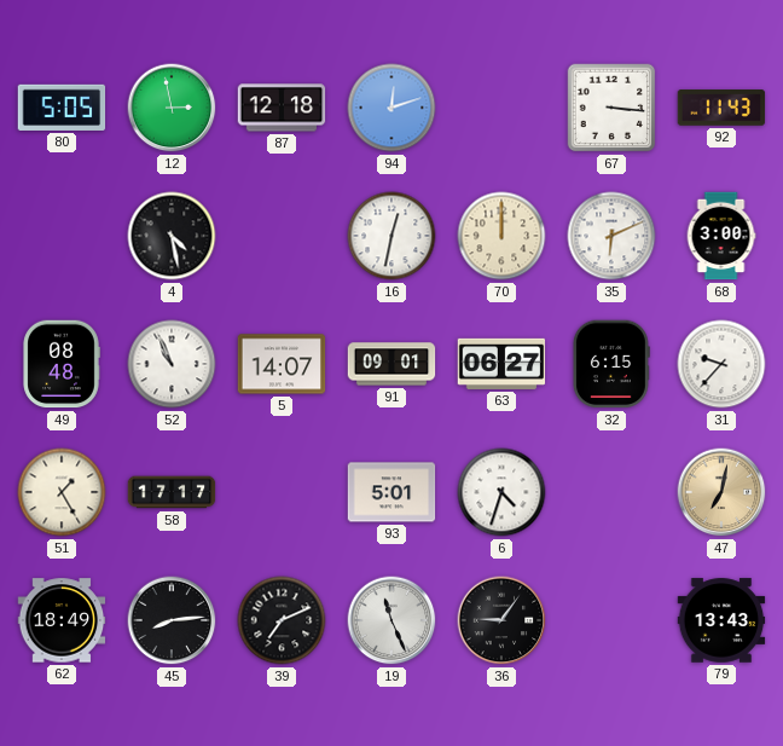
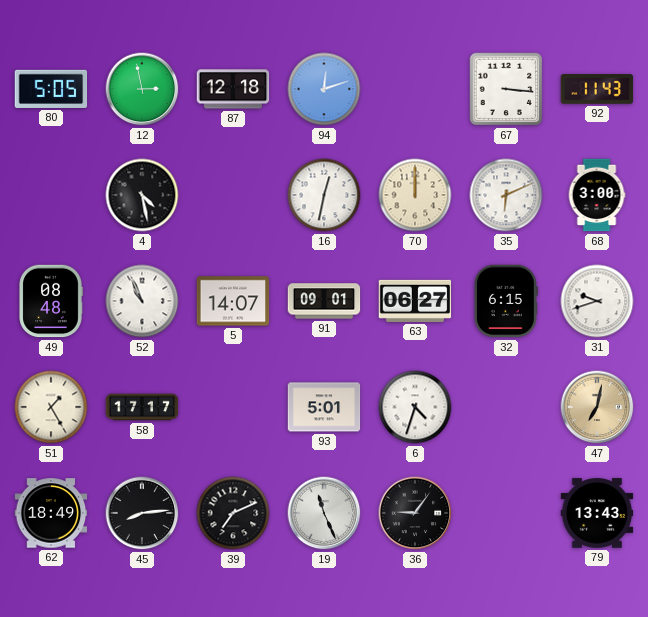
31: 9:37 -> 9:42 (597, 301)
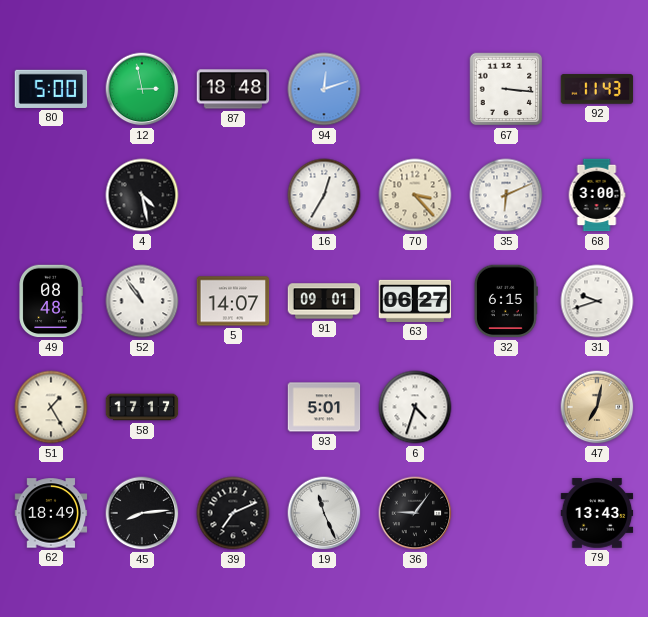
80: 5:05 -> 5:00 (51, 89)
87: 12:18 -> 18:48 (233, 89)
16: 12:32 -> 12:35 (324, 195)
70: 12:00 -> 3:23 (415, 195)
52: 10:56 -> 10:54 (142, 301)
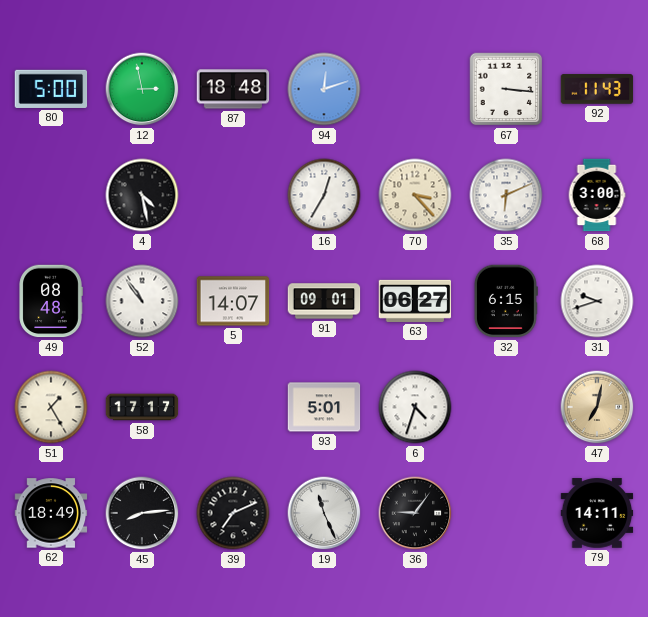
79: 13:43 -> 14:11 (597, 513)
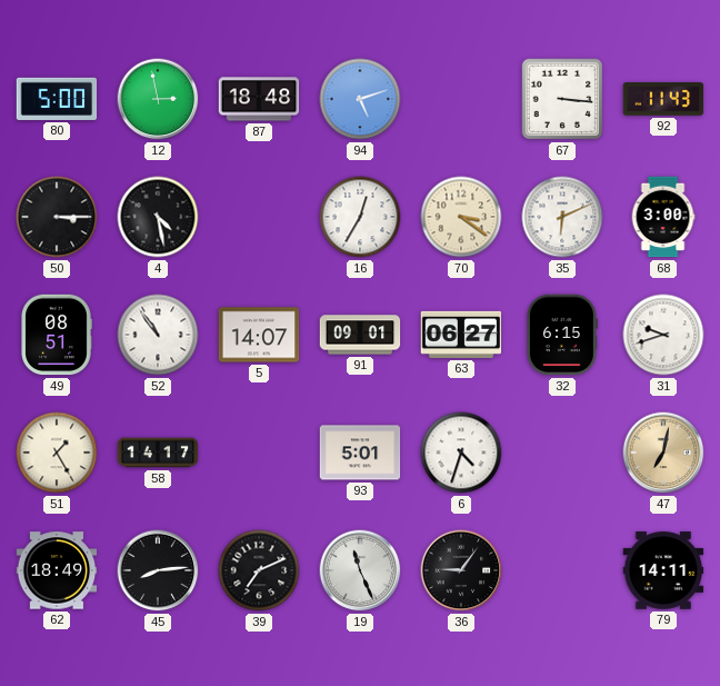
94: 12:12 -> 5:12 (360, 99)
50: none -> 3:15 (57, 217)
70: 3:23 -> 3:21 (461, 217)
49: 08:48 -> 08:51 (57, 335)
58: 17:17 -> 14:17 (158, 453)
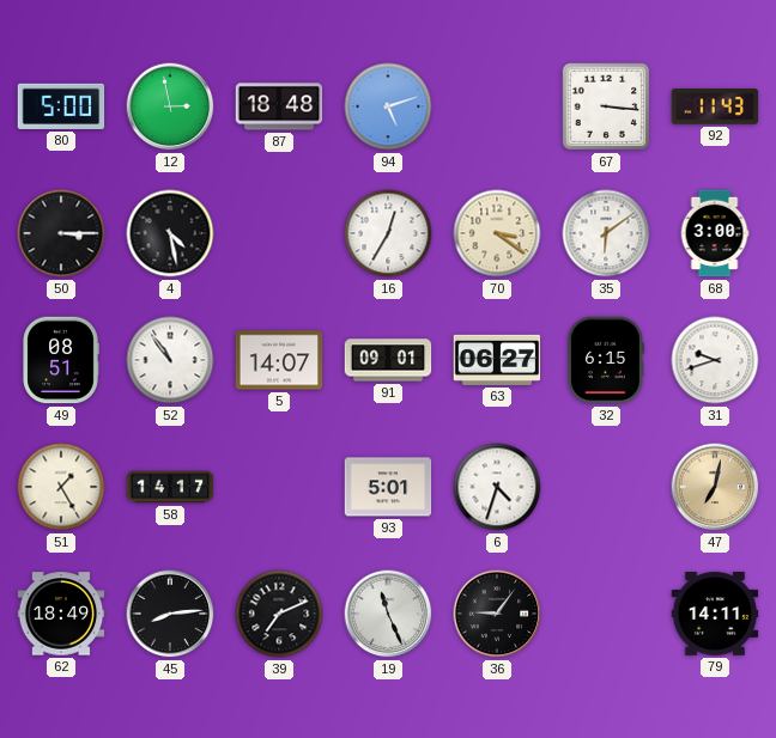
35: 6:11 -> 6:09 (606, 233)
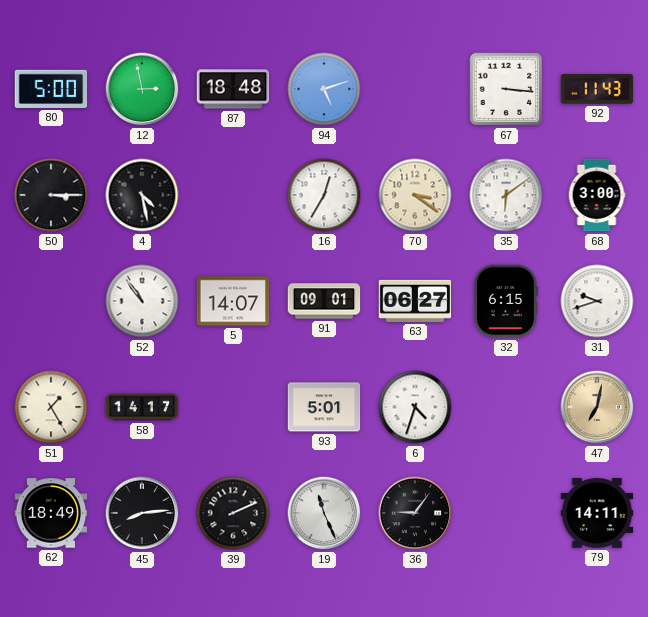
49: 08:51 -> none (61, 360)
39: 7:11 -> 2:11 (233, 513)
